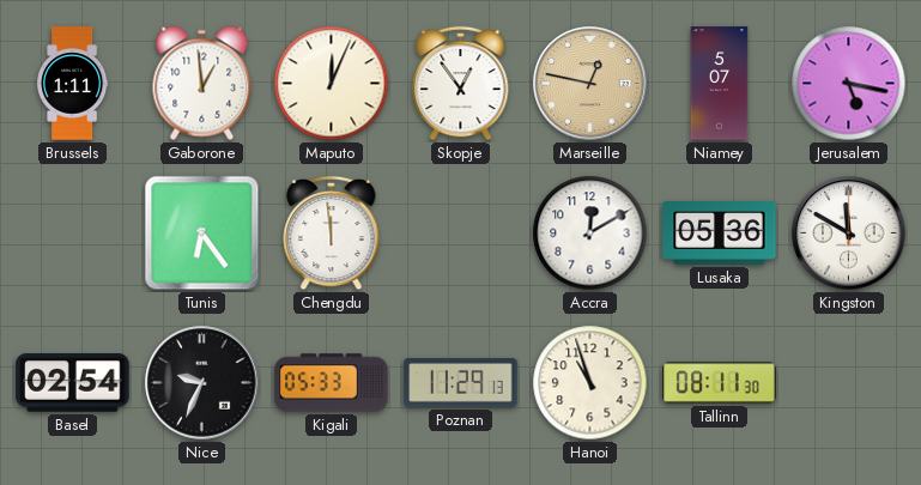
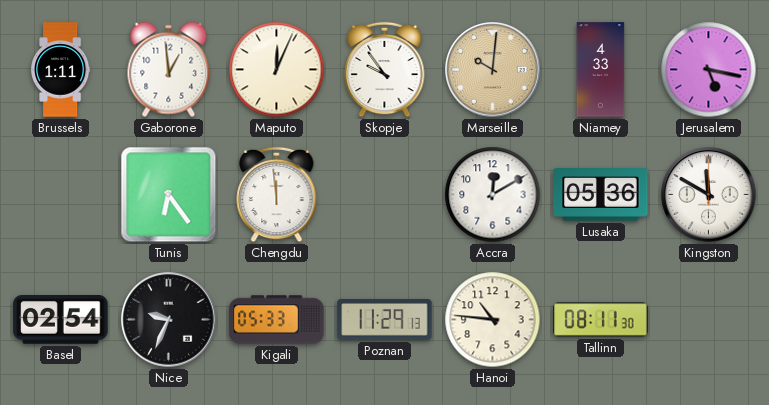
Skopje: 12:54 -> 9:54 (385, 70)
Marseille: 12:47 -> 10:01 (493, 70)
Niamey: 5:07 -> 4:33 (601, 70)
Hanoi: 10:57 -> 10:46 (493, 320)
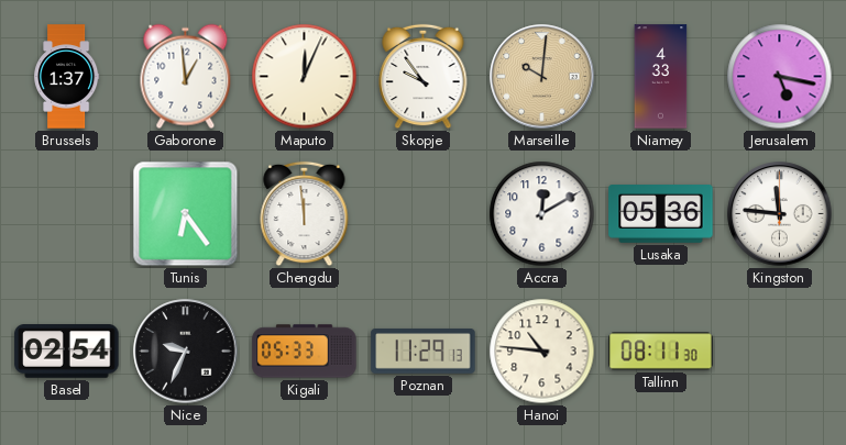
Brussels: 1:11 -> 1:37 (67, 77)
Kingston: 11:50 -> 11:46 (780, 214)
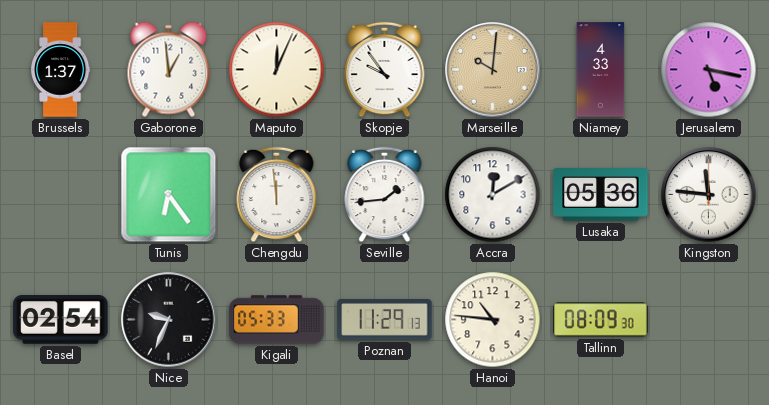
Seville: none -> 1:44 (385, 195)
Tallinn: 08:11 -> 08:09 (601, 320)
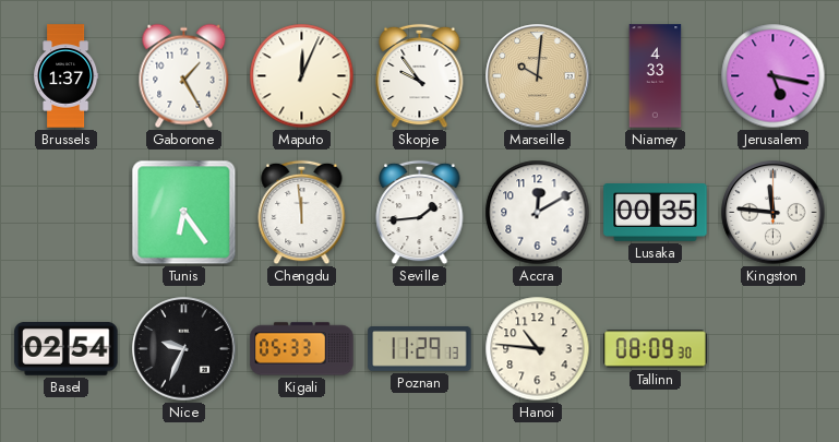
Gaborone: 12:59 -> 1:25 (184, 76)
Lusaka: 05:36 -> 00:35 (656, 213)
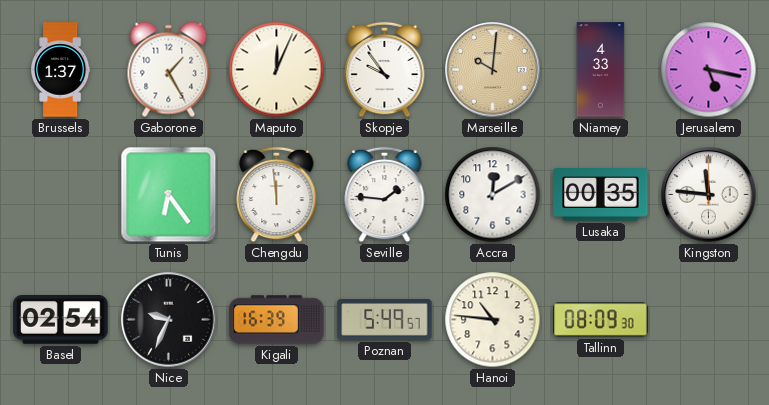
Seville: 1:44 -> 1:46 (385, 195)
Kigali: 05:33 -> 16:39 (277, 320)
Poznan: 11:29 -> 5:49 (385, 320)
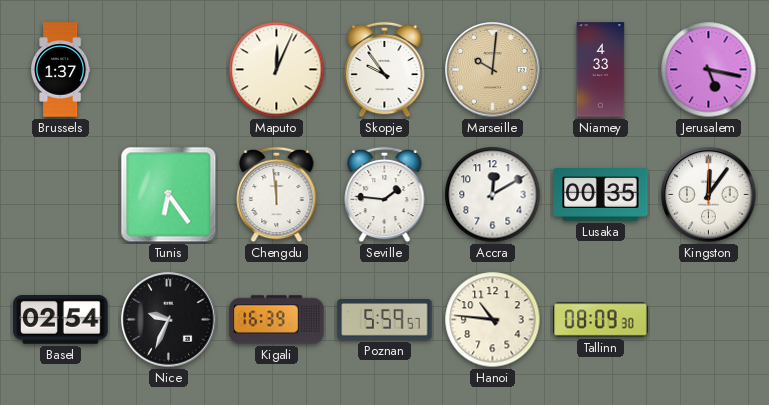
Gaborone: 1:25 -> none (169, 70)
Kingston: 11:46 -> 12:06 (709, 195)
Poznan: 5:49 -> 5:59 (385, 320)
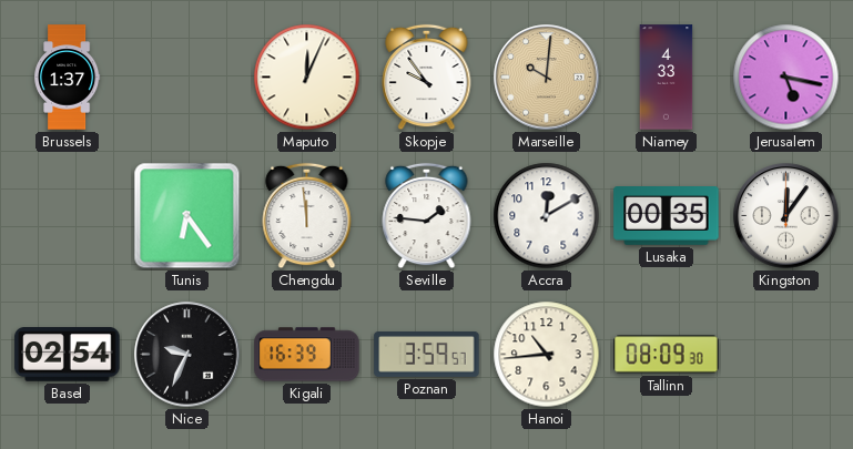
Poznan: 5:59 -> 3:59 (427, 355)
Hanoi: 10:46 -> 10:44 (547, 355)
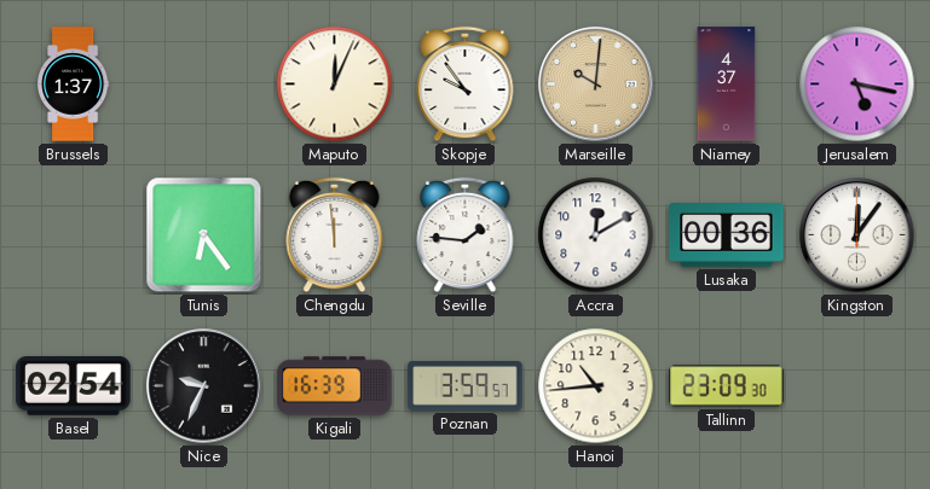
Niamey: 4:33 -> 4:37 (727, 85)
Lusaka: 00:35 -> 00:36 (727, 235)
Tallinn: 08:09 -> 23:09 (727, 386)
